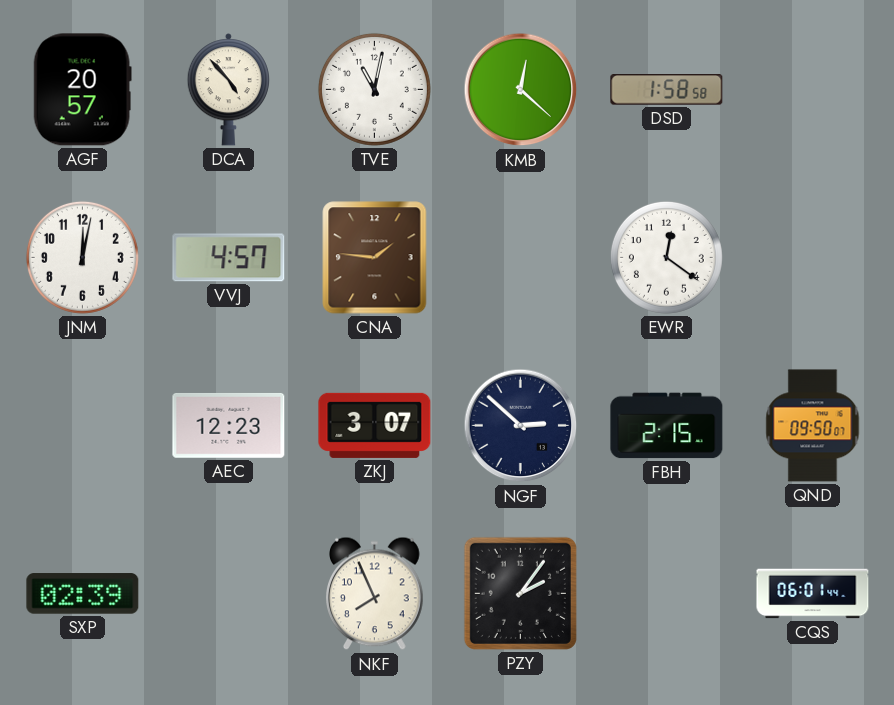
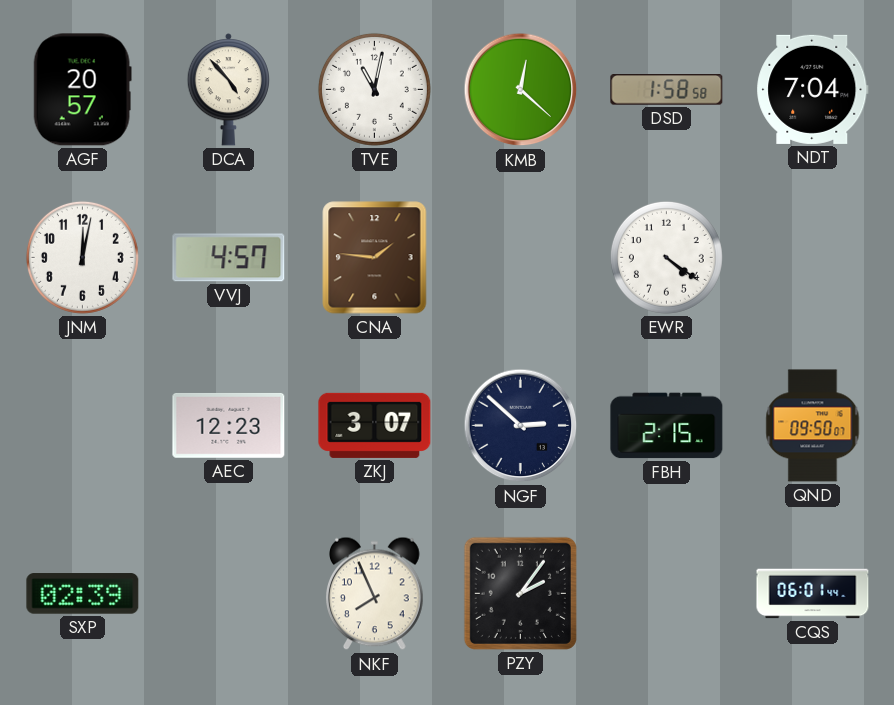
NDT: none -> 7:04 (813, 89)
EWR: 12:21 -> 4:21 (666, 257)
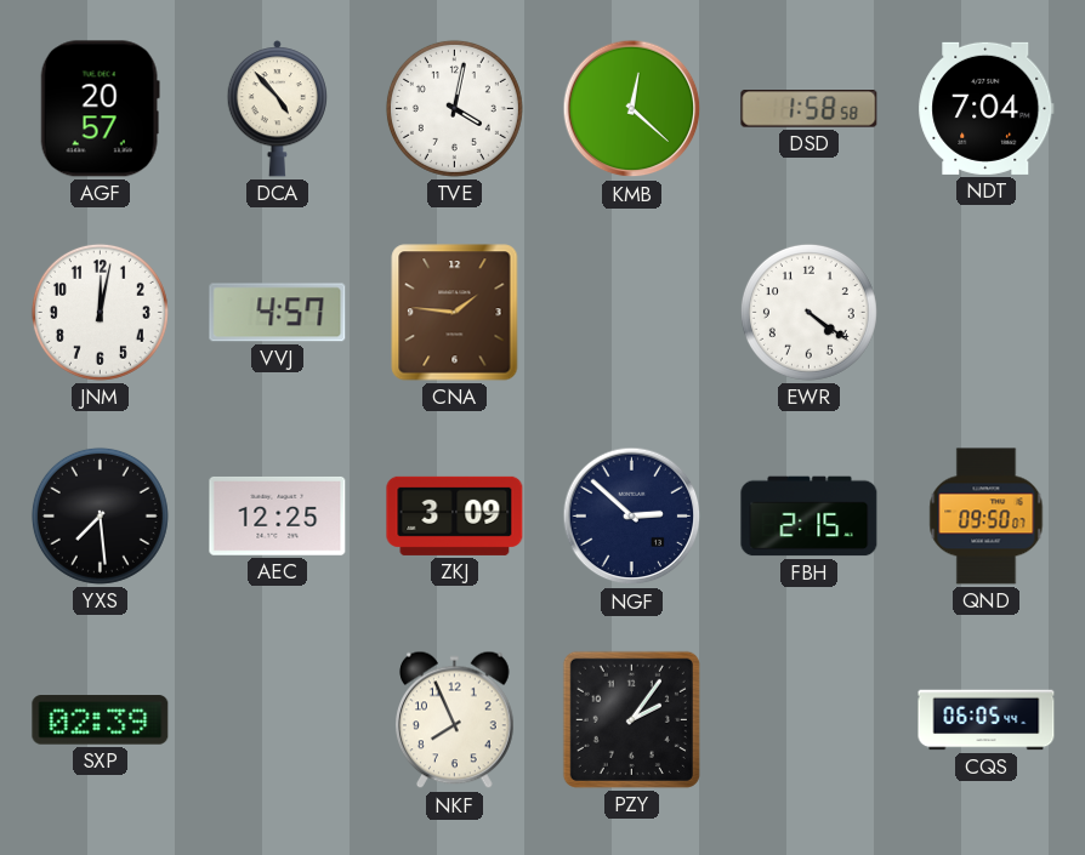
TVE: 11:02 -> 4:02 (454, 108)
YXS: none -> 7:29 (100, 515)
AEC: 12:23 -> 12:25 (278, 515)
ZKJ: 3:07 -> 3:09 (455, 515)
CQS: 06:01 -> 06:05 (987, 720)
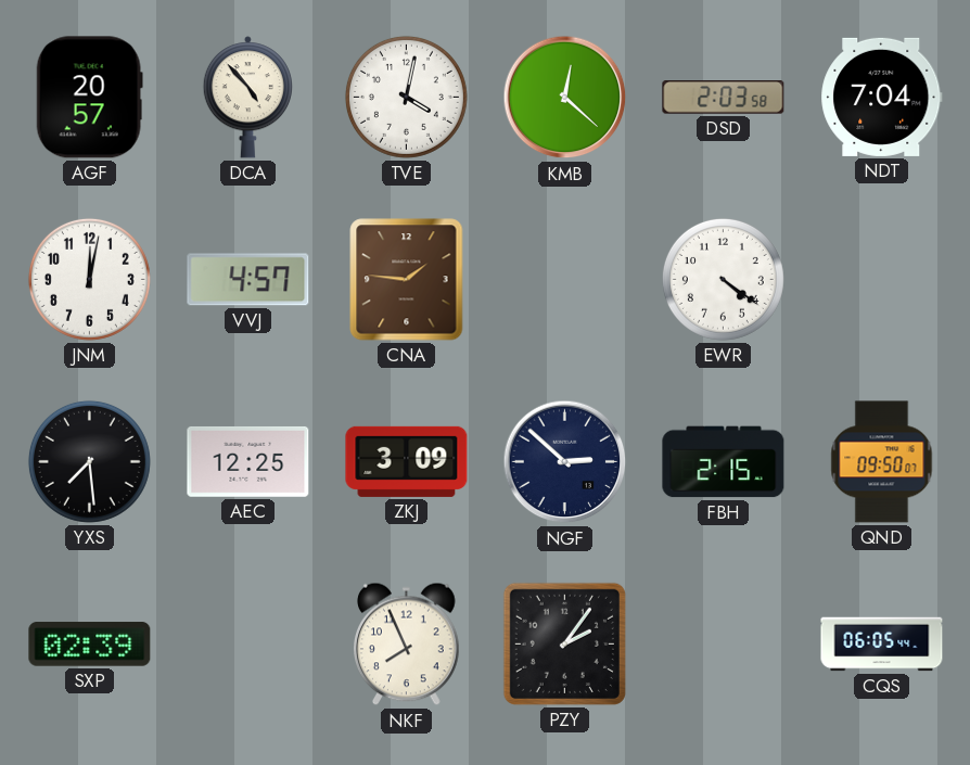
DSD: 1:58 -> 2:03 (724, 98)
